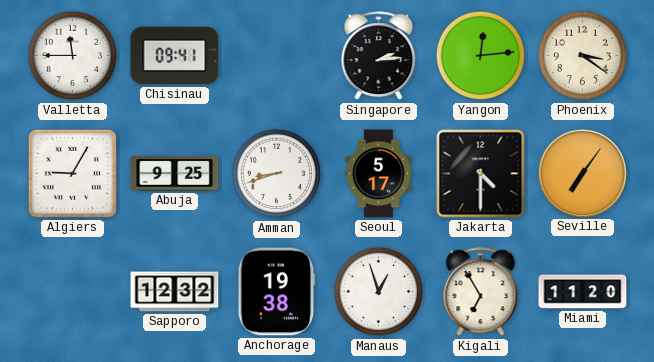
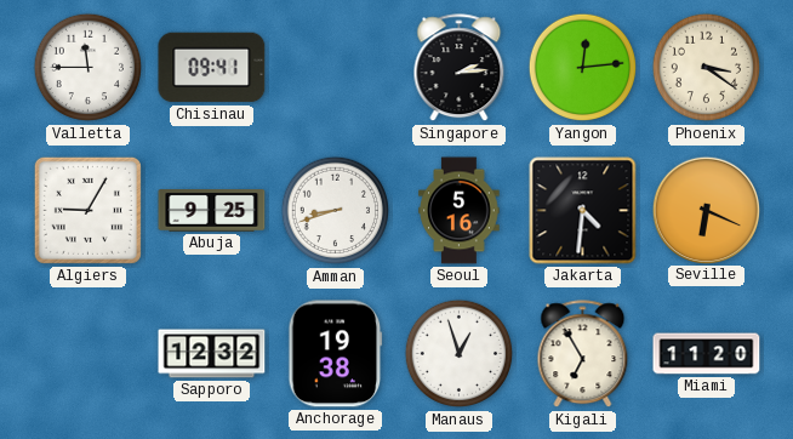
Seoul: 5:17 -> 5:16 (460, 211)
Jakarta: 4:30 -> 4:31 (583, 211)
Seville: 7:06 -> 6:19 (706, 210)
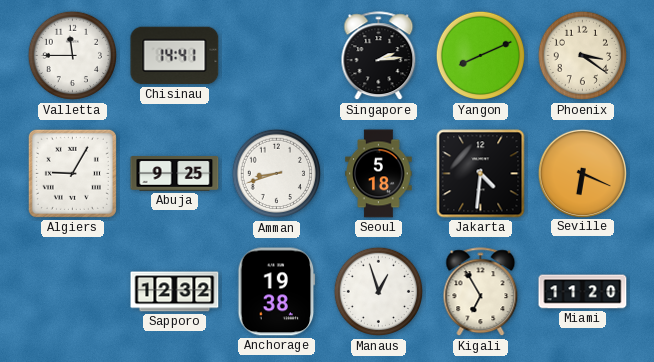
Chisinau: 09:41 -> 14:41 (175, 56)
Yangon: 12:14 -> 8:11 (481, 56)
Seoul: 5:16 -> 5:18 (379, 174)
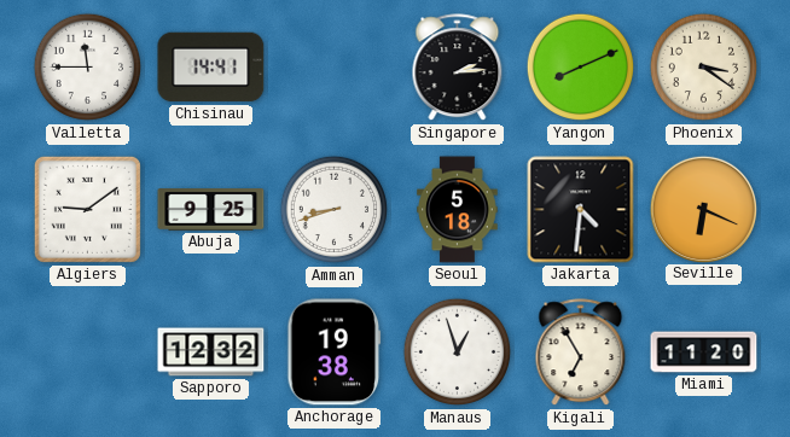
Algiers: 9:05 -> 9:09 (87, 209)
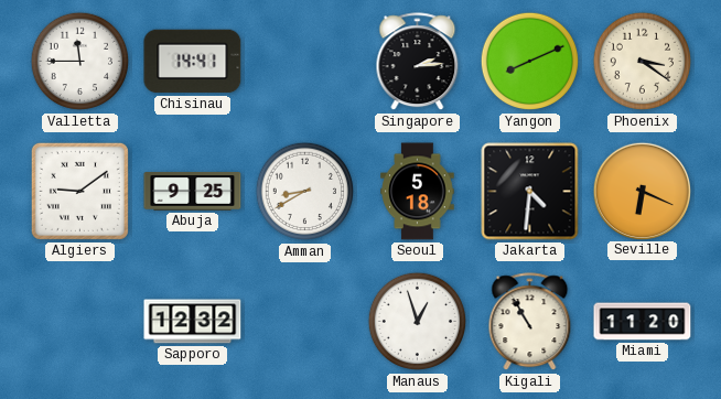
Amman: 8:42 -> 8:40 (305, 192)
Anchorage: 19:38 -> none (335, 352)
Kigali: 6:55 -> 10:55 (530, 322)
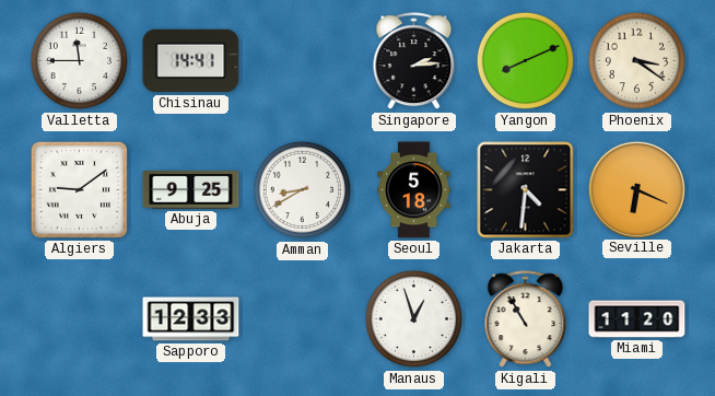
Sapporo: 12:32 -> 12:33 (191, 319)
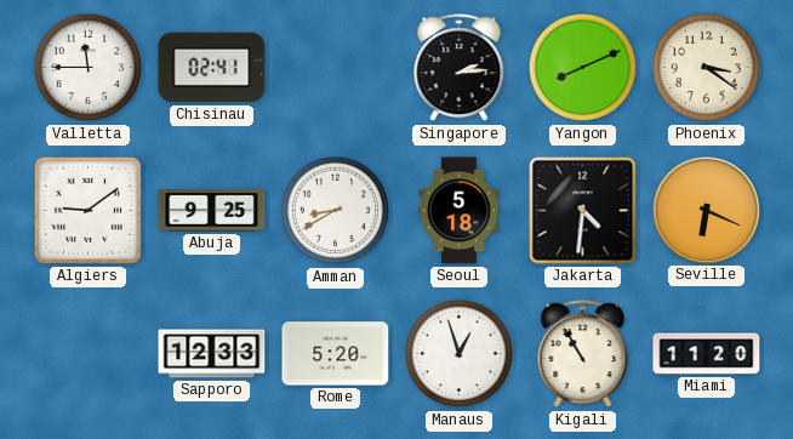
Chisinau: 14:41 -> 02:41 (212, 68)
Rome: none -> 5:20 (336, 354)
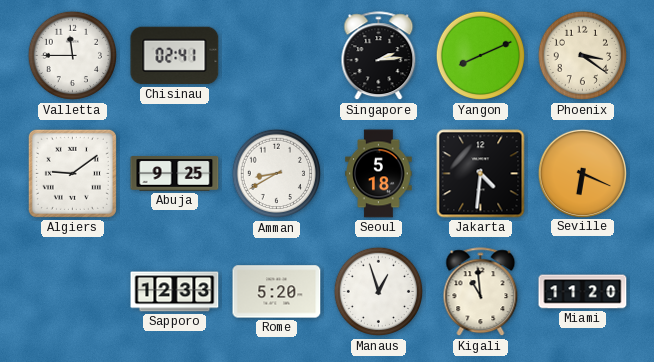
Kigali: 10:55 -> 10:59 (481, 292)
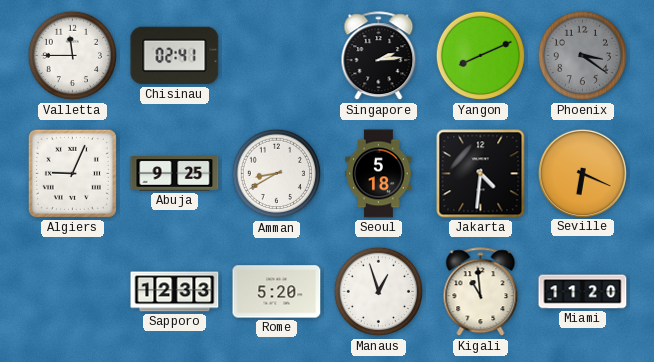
Phoenix dial: cream -> grey (583, 56)
Algiers: 9:09 -> 9:04 (72, 173)
